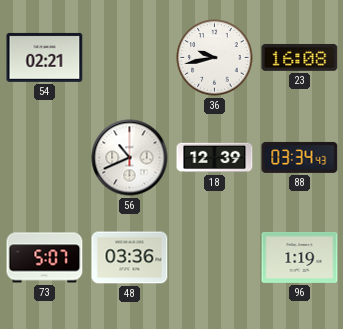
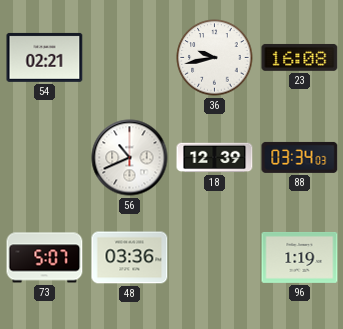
88: 03:34:43 -> 03:34:03 (300, 157)
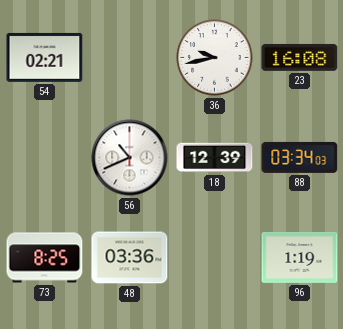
73: 5:07 -> 8:25 (45, 258)
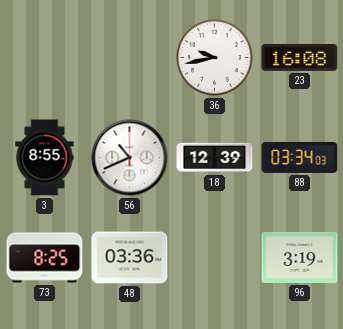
54: 02:21 -> none (45, 57)
3: none -> 8:55 (45, 158)
96: 1:19 -> 3:19 (300, 257)
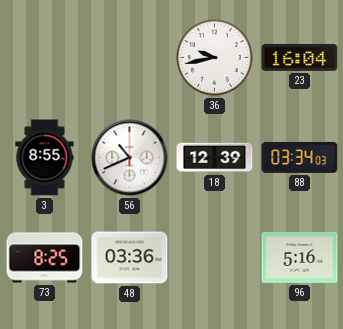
23: 16:08 -> 16:04 (300, 57)
96: 3:19 -> 5:16 (300, 257)
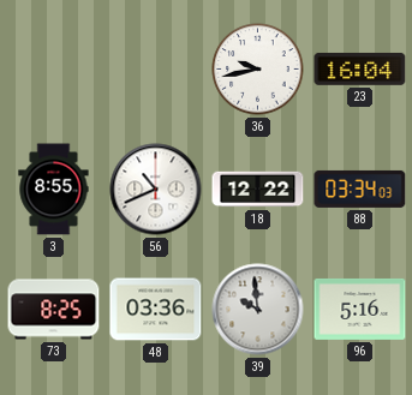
18: 12:39 -> 12:22 (258, 190)
39: none -> 9:59 (258, 310)
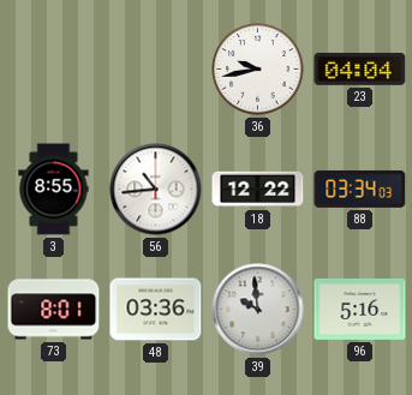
23: 16:04 -> 04:04 (360, 68)
56: 10:41 -> 10:44 (156, 190)
73: 8:25 -> 8:01 (54, 310)
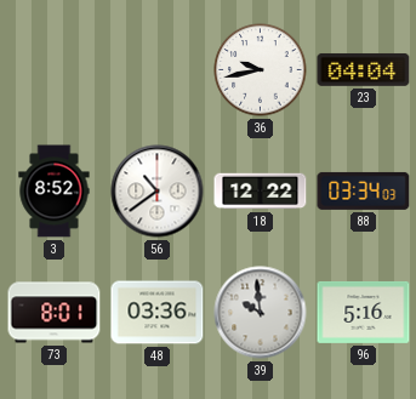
3: 8:55 -> 8:52 (55, 192)
56: 10:44 -> 10:39 (158, 192)
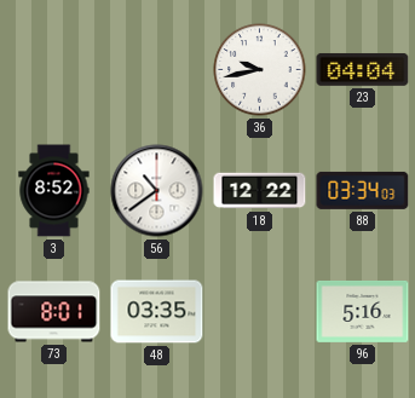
48: 03:36 -> 03:35 (157, 312)
39: 9:59 -> none (261, 313)
